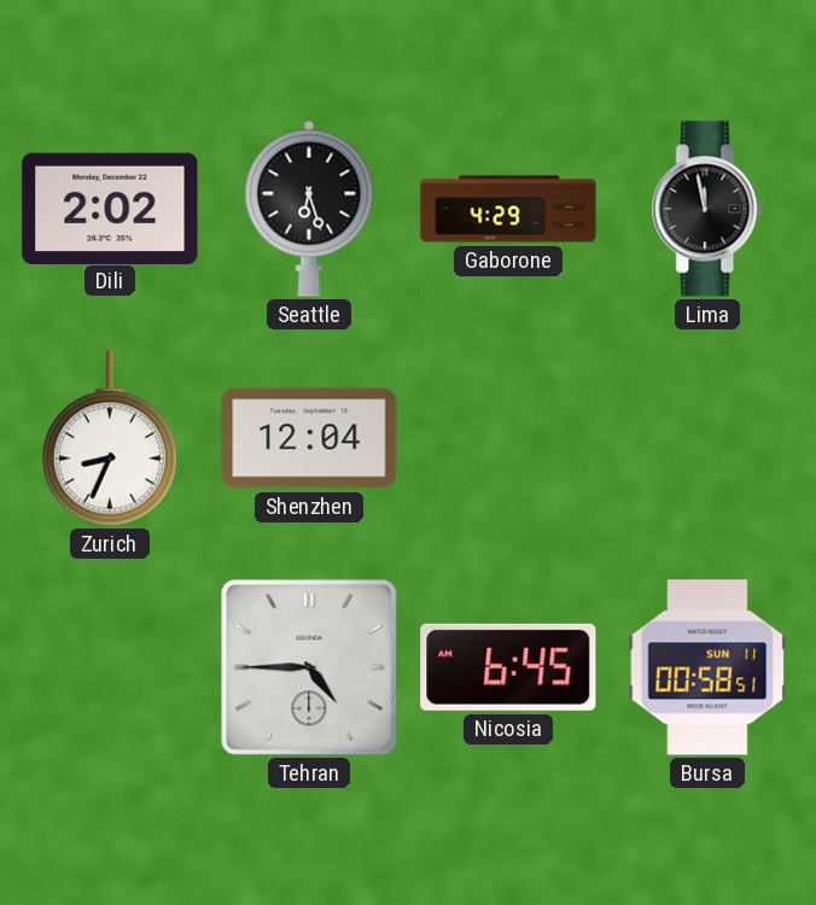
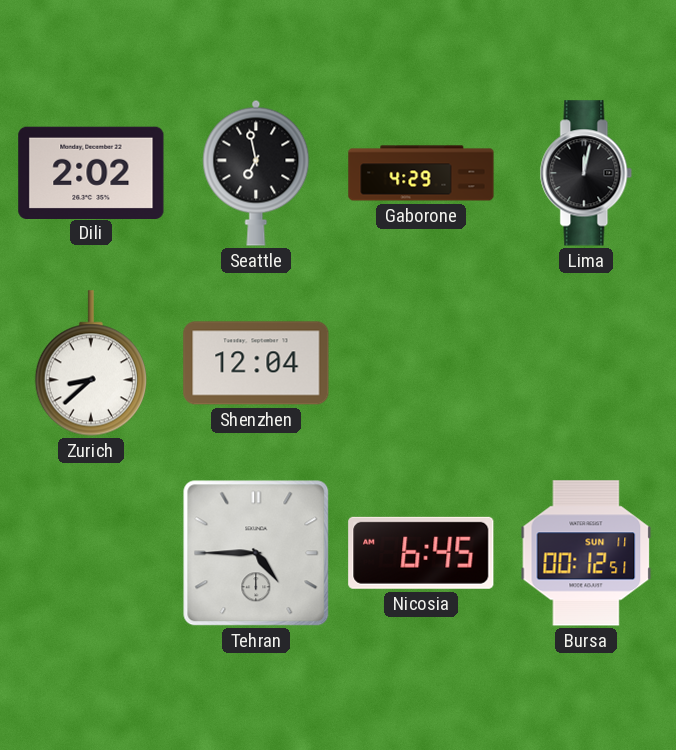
Seattle: 6:27 -> 6:58 (256, 173)
Lima: 11:58 -> 12:02 (586, 173)
Zurich: 8:34 -> 8:38 (91, 363)
Bursa: 00:58 -> 00:12 (586, 553)
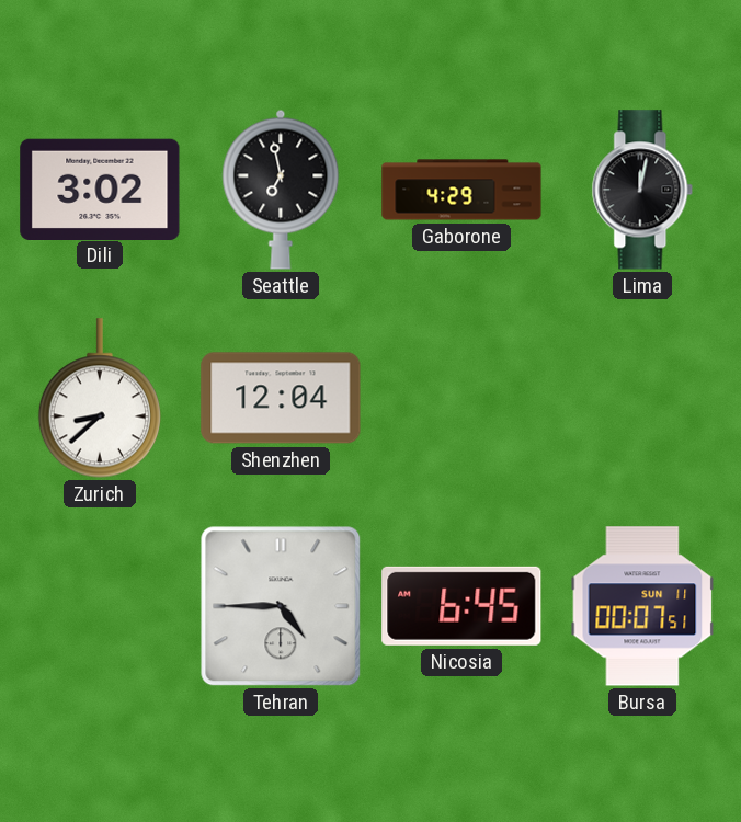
Dili: 2:02 -> 3:02 (100, 189)
Bursa: 00:12 -> 00:07 (642, 606)
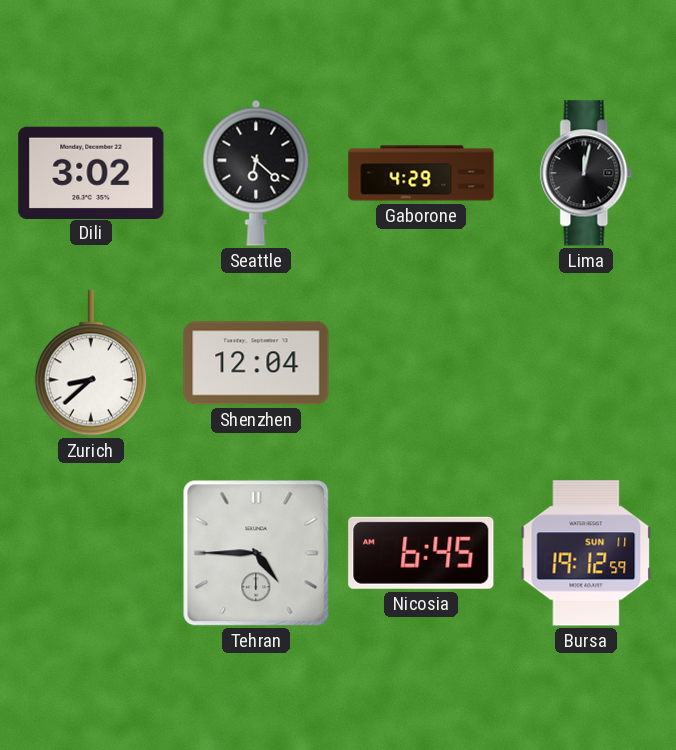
Seattle: 6:58 -> 6:22 (256, 173)
Bursa: 00:07 -> 19:12 (586, 553)
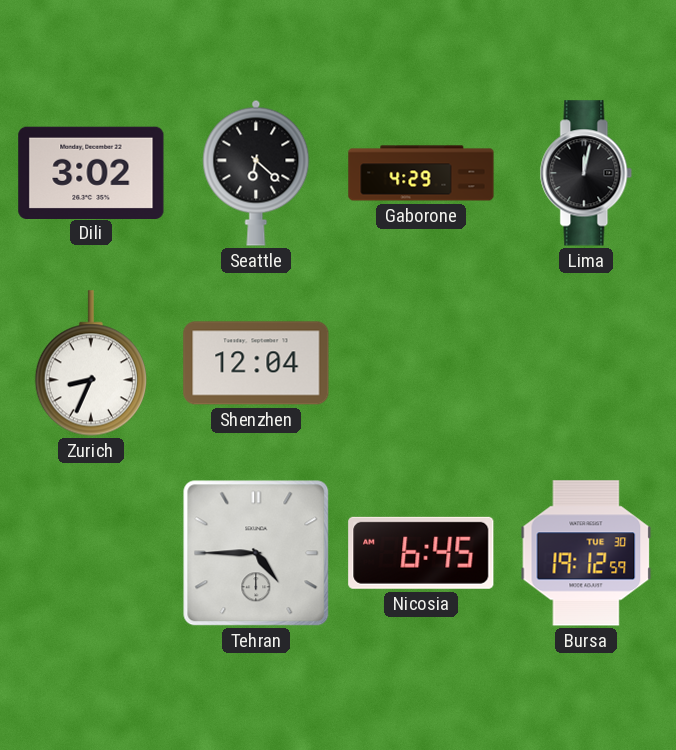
Zurich: 8:38 -> 8:34 (91, 363)
Bursa date: SUN 11 -> TUE 30 (586, 553)
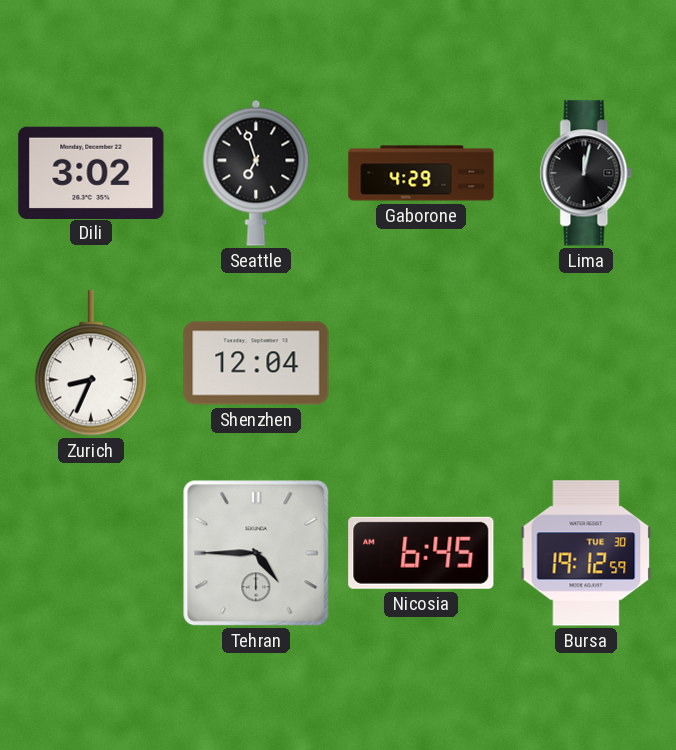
Seattle: 6:22 -> 6:57 (256, 173)
